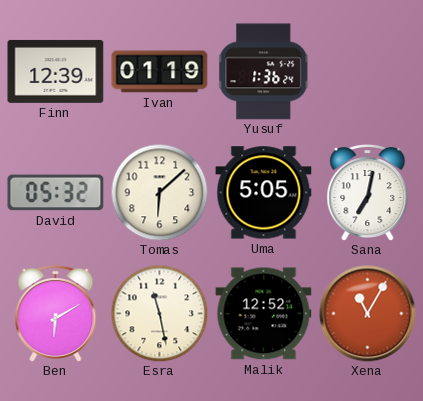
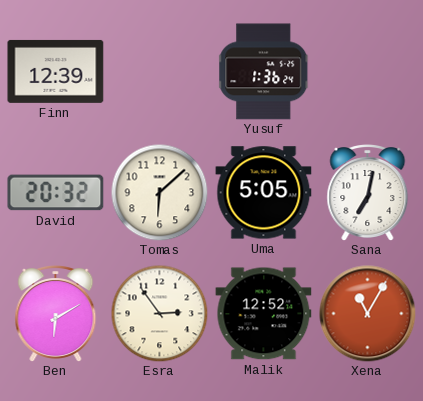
Ivan: 01:19 -> none (160, 72)
David: 05:32 -> 20:32 (56, 193)
Esra: 11:28 -> 2:54 (159, 313)
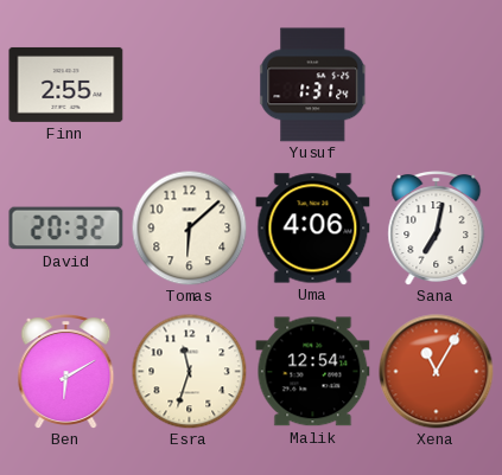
Finn: 12:39 -> 2:55 (66, 84)
Yusuf: 1:36 -> 1:31 (313, 85)
Uma: 5:05 -> 4:06 (313, 229)
Esra: 2:54 -> 11:33 (189, 371)
Malik: 12:52 -> 12:54 (313, 372)
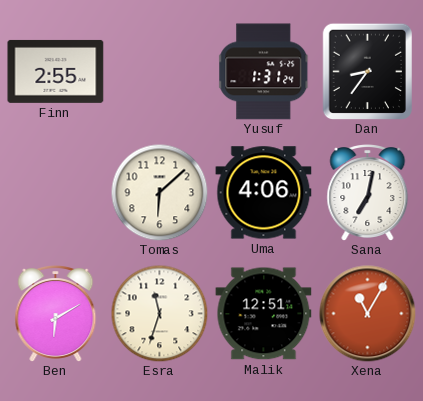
Dan: none -> 8:36 (367, 71)
David: 20:32 -> none (66, 229)
Malik: 12:54 -> 12:51 (264, 314)
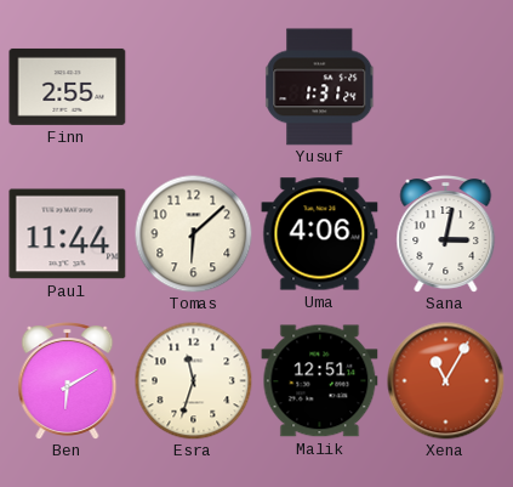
Dan: 8:36 -> none (367, 71)
Paul: none -> 11:44 (68, 234)
Sana: 7:02 -> 3:02 (446, 234)
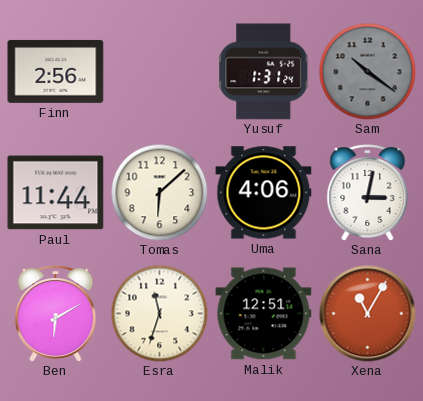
Finn: 2:55 -> 2:56 (56, 71)
Sam: none -> 10:21 (367, 71)
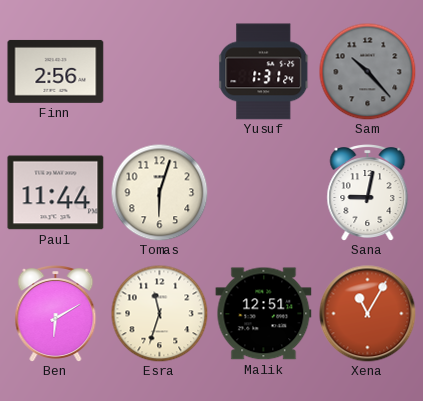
Sam: 10:21 -> 10:23 (367, 71)
Tomas: 6:08 -> 6:03 (159, 192)
Uma: 4:06 -> none (264, 193)
Sana: 3:02 -> 9:02 (368, 193)
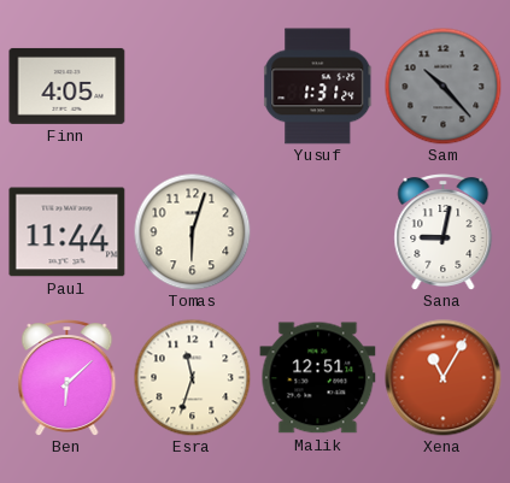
Finn: 2:56 -> 4:05 (68, 86)
Ben: 6:10 -> 6:08 (68, 378)
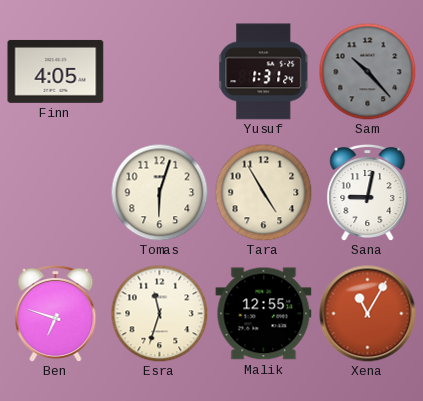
Paul: 11:44 -> none (68, 232)
Tara: none -> 4:55 (263, 192)
Ben: 6:08 -> 6:48 (56, 314)
Malik: 12:51 -> 12:55 (264, 314)
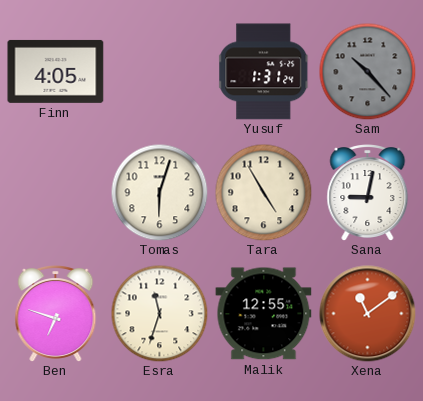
Xena: 11:05 -> 11:09 (368, 314)
